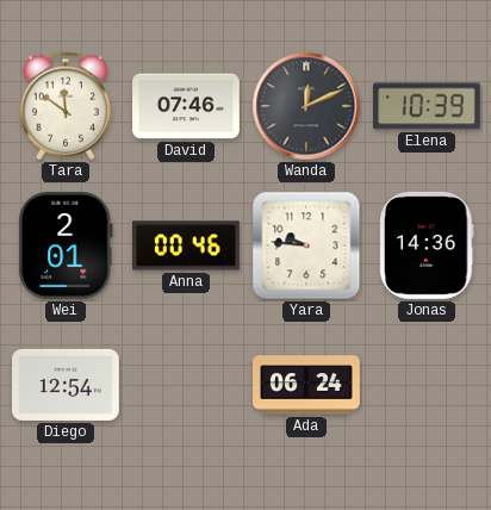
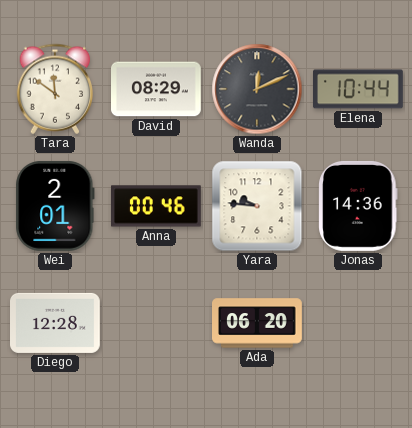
David: 07:46 -> 08:29 (157, 89)
Elena: 10:39 -> 10:44 (359, 89)
Diego: 12:54 -> 12:28 (56, 323)
Ada: 06:24 -> 06:20 (258, 323)
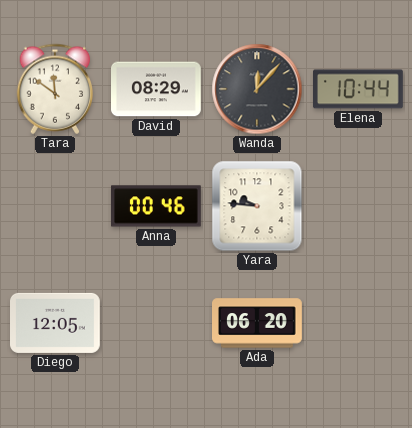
Wanda: 12:11 -> 12:07 (257, 89)
Wei: 2:01 -> none (55, 206)
Jonas: 14:36 -> none (358, 206)
Diego: 12:28 -> 12:05 (56, 323)
